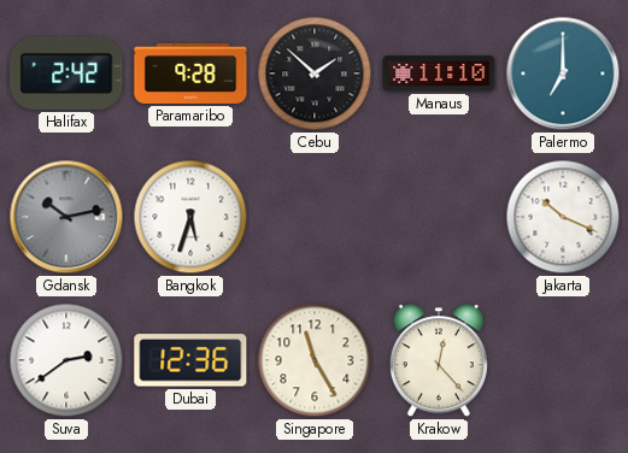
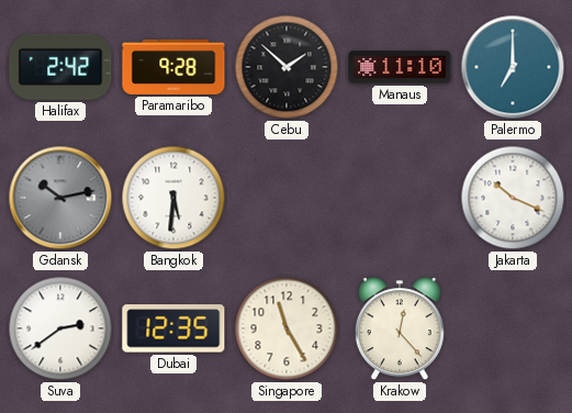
Bangkok: 5:33 -> 5:31 (173, 198)
Dubai: 12:36 -> 12:35 (173, 328)
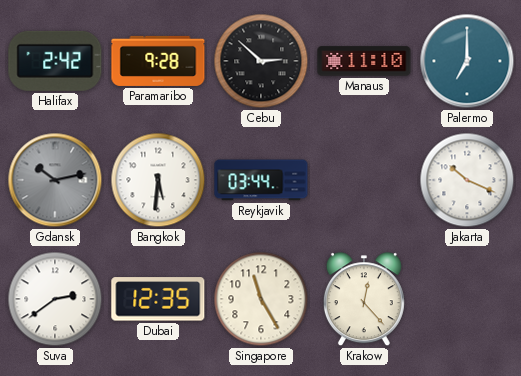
Cebu: 1:52 -> 2:52 (261, 61)
Reykjavik: none -> 03:44 (261, 180)
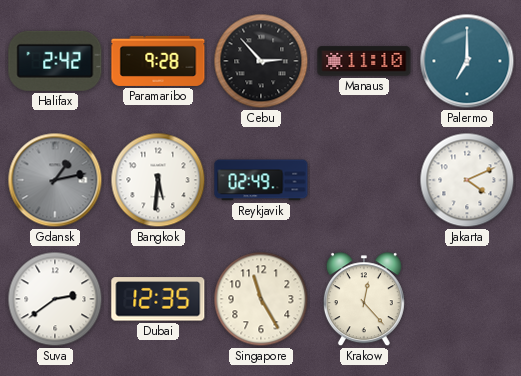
Cebu: 2:52 -> 2:53 (261, 61)
Gdansk: 10:13 -> 1:13 (55, 180)
Reykjavik: 03:44 -> 02:49 (261, 180)
Jakarta: 10:19 -> 4:11 (467, 180)
